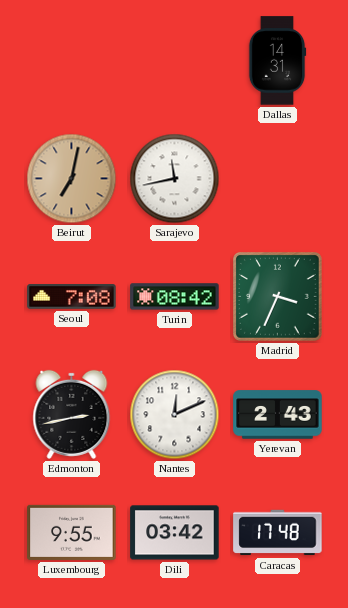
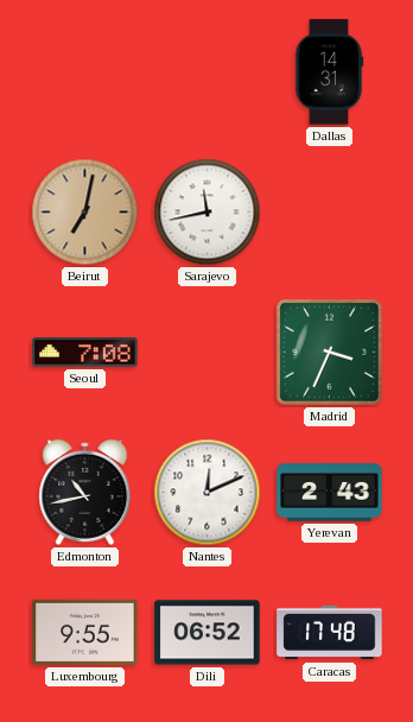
Turin: 08:42 -> none (175, 297)
Edmonton: 2:43 -> 10:43 (85, 492)
Dili: 03:42 -> 06:52 (208, 633)
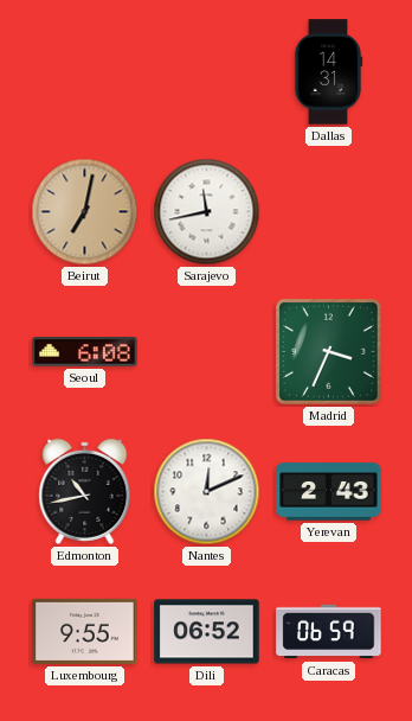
Seoul: 7:08 -> 6:08 (85, 352)
Caracas: 17:48 -> 06:59 (329, 632)
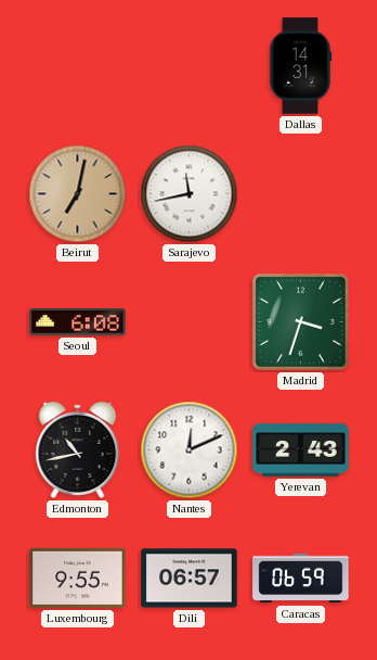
Madrid: 3:34 -> 3:33 (301, 322)
Dili: 06:52 -> 06:57 (190, 579)
